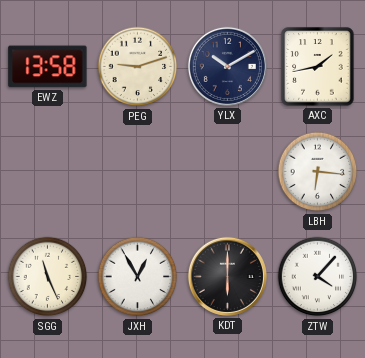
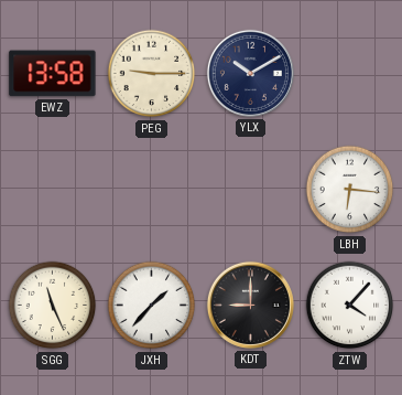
PEG: 9:12 -> 9:15 (152, 74)
AXC: 1:43 -> none (318, 67)
JXH: 12:55 -> 1:37 (152, 306)
KDT: 6:00 -> 9:00 (250, 305)
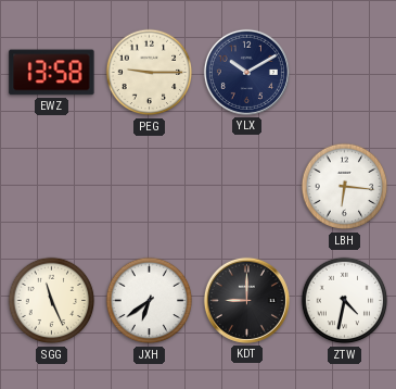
JXH: 1:37 -> 6:39 (150, 301)
ZTW: 4:07 -> 4:32 (345, 301)
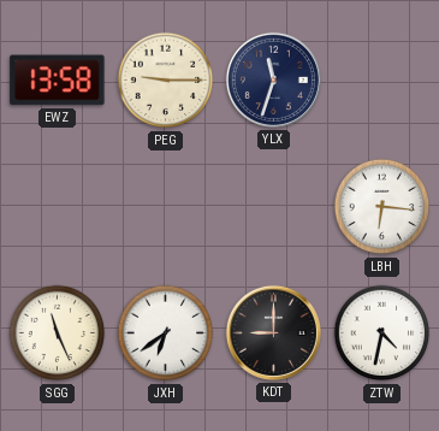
YLX: 10:10 -> 11:33 (273, 79)
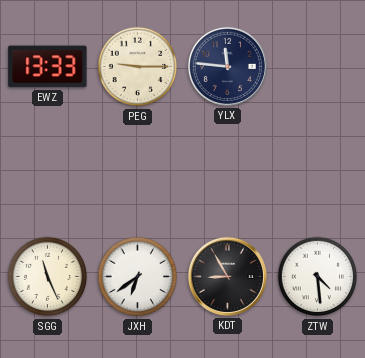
EWZ: 13:58 -> 13:33 (48, 67)
YLX: 11:33 -> 11:46 (227, 66)
LBH: 6:16 -> none (382, 207)
KDT: 9:00 -> 8:55 (227, 276)
ZTW: 4:32 -> 4:29 (318, 277)
